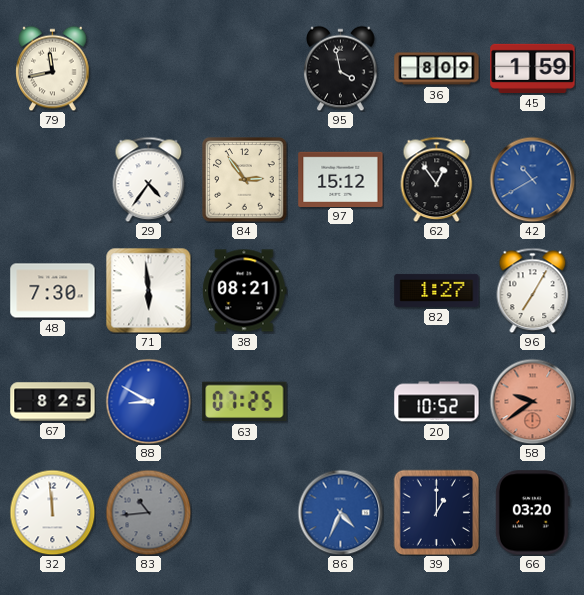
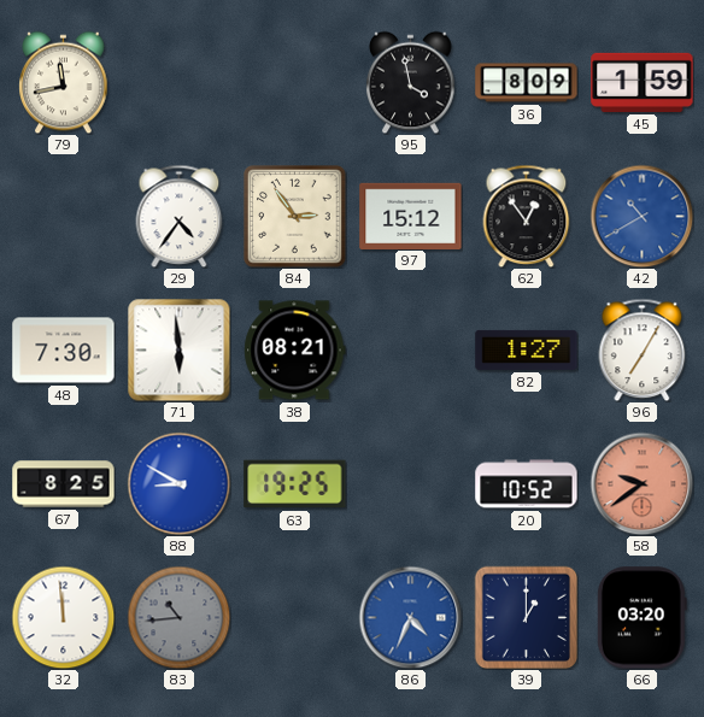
63: 07:25 -> 19:25 (295, 484)
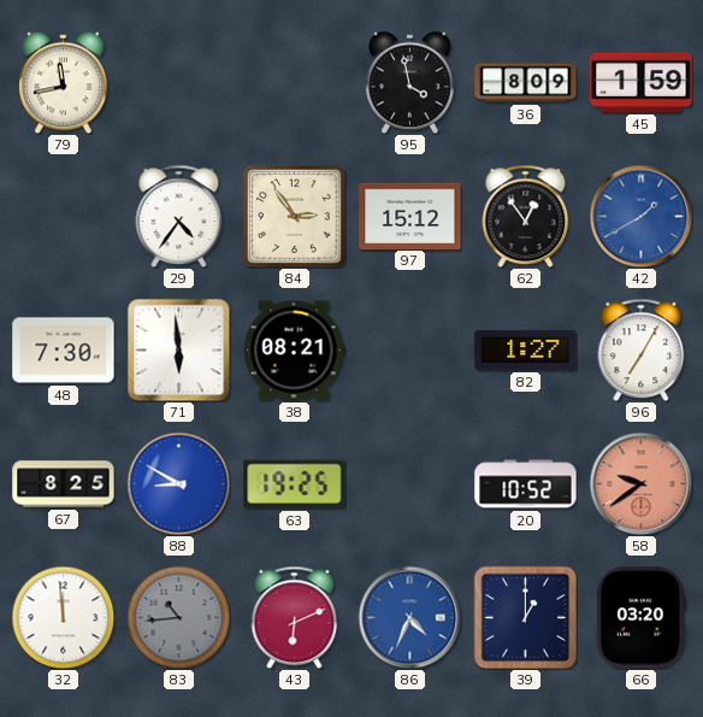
42: 10:40 -> 1:40 (640, 216)
43: none -> 6:11 (295, 617)
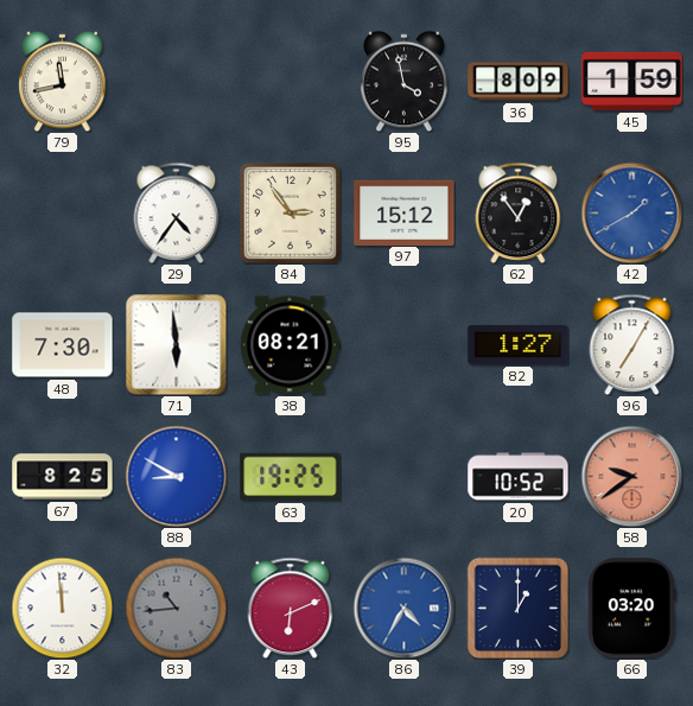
86: 4:34 -> 4:35 (403, 608)
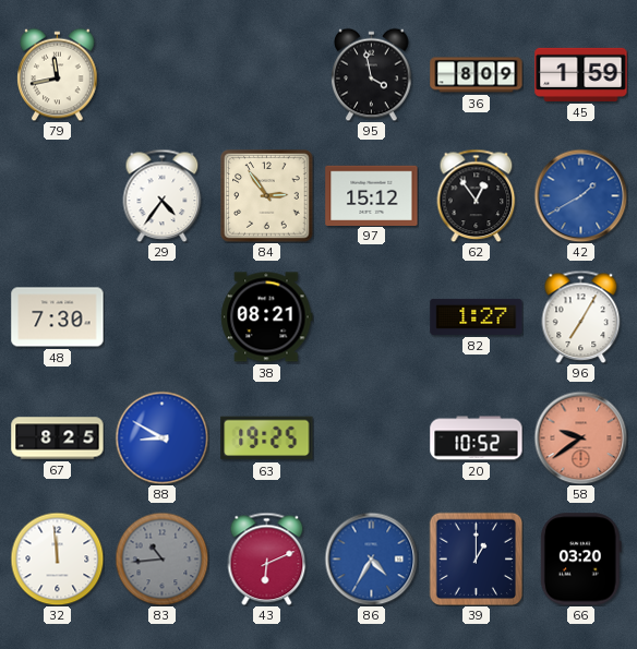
71: 5:59 -> none (176, 344)
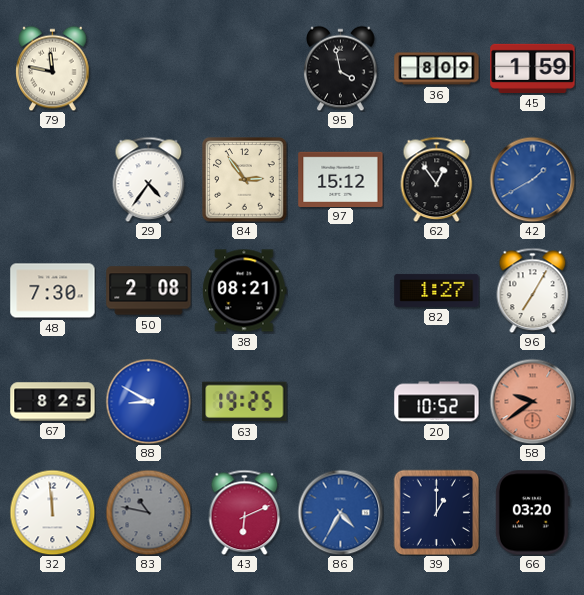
79: 11:43 -> 11:47 (53, 68)
50: none -> 2:08 (149, 291)
83: 10:44 -> 10:47 (148, 512)
